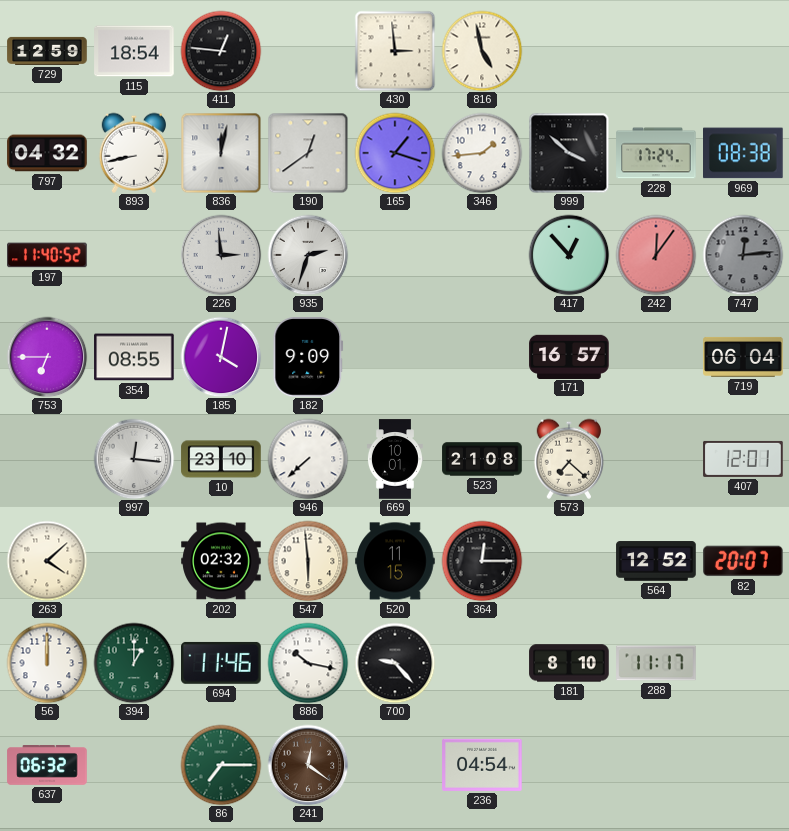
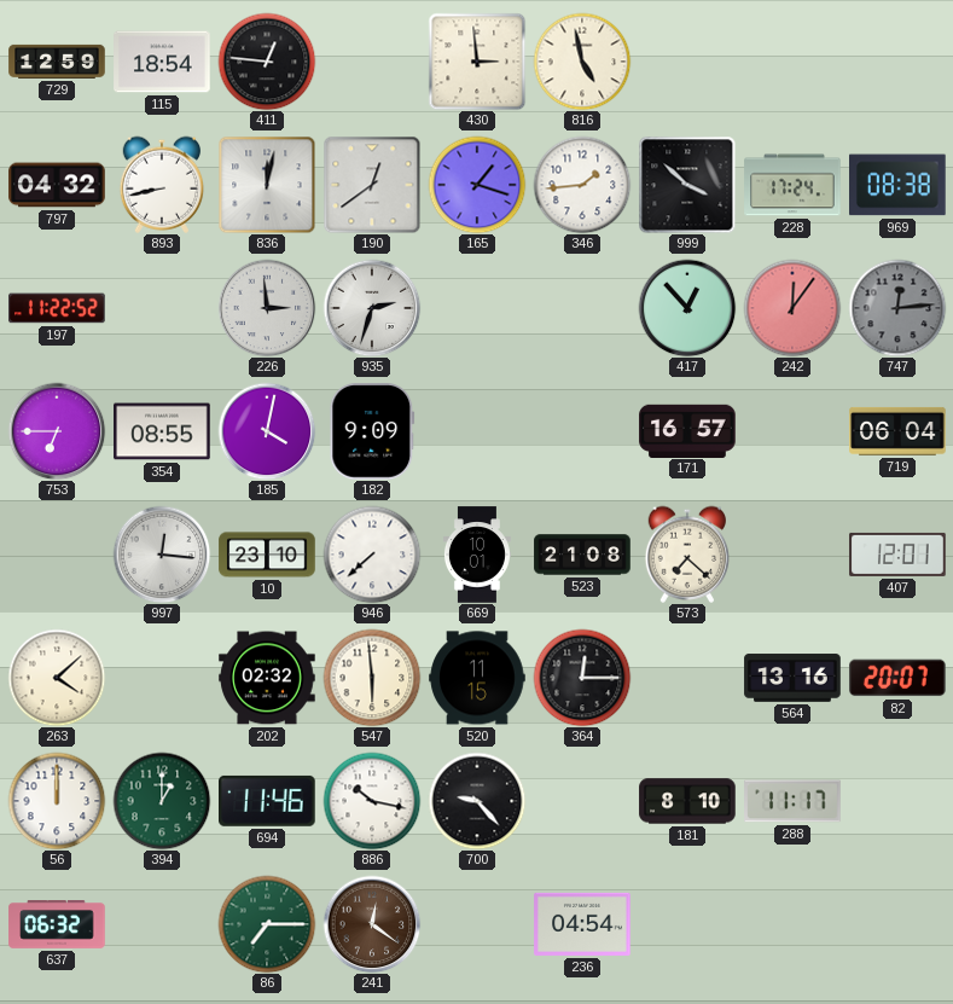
197: 11:40 -> 11:22 (57, 308)
564: 12:52 -> 13:16 (792, 678)
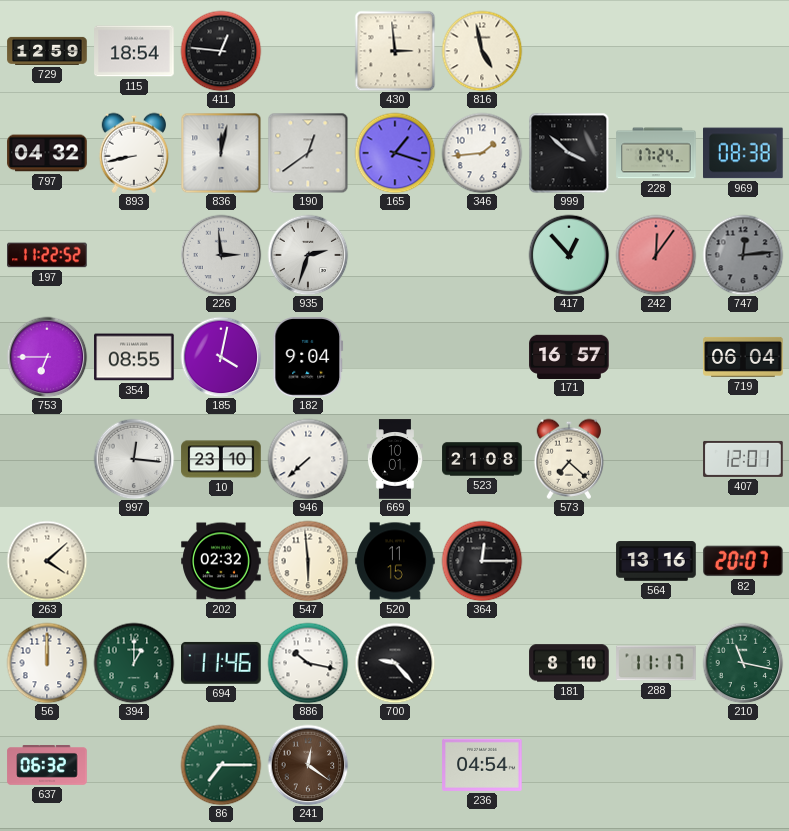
182: 9:09 -> 9:04 (308, 357)
210: none -> 11:17 (743, 663)
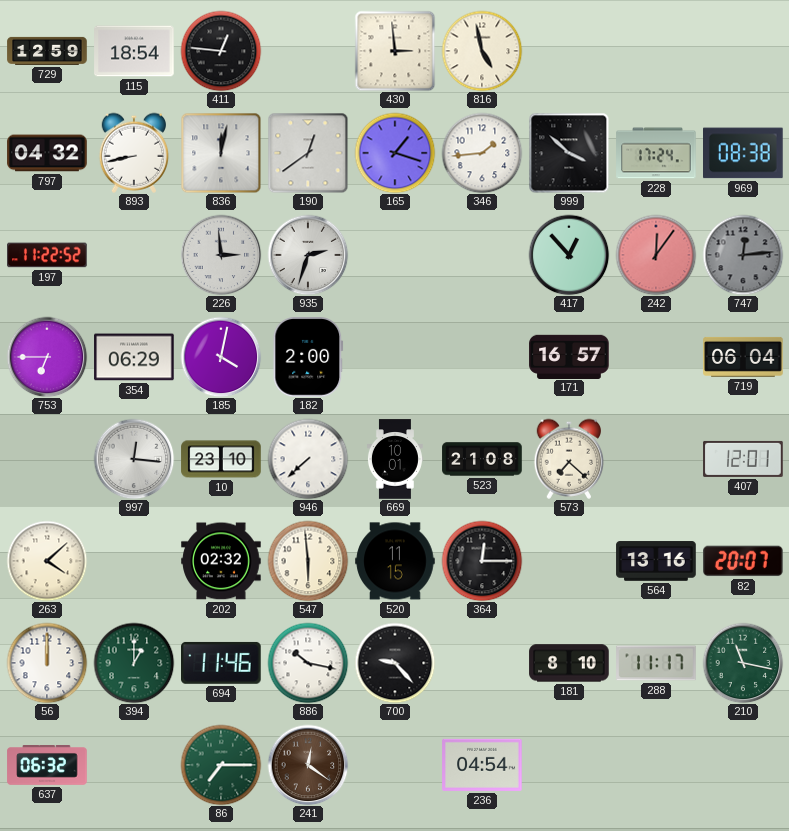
354: 08:55 -> 06:29 (134, 357)
182: 9:04 -> 2:00 (308, 357)
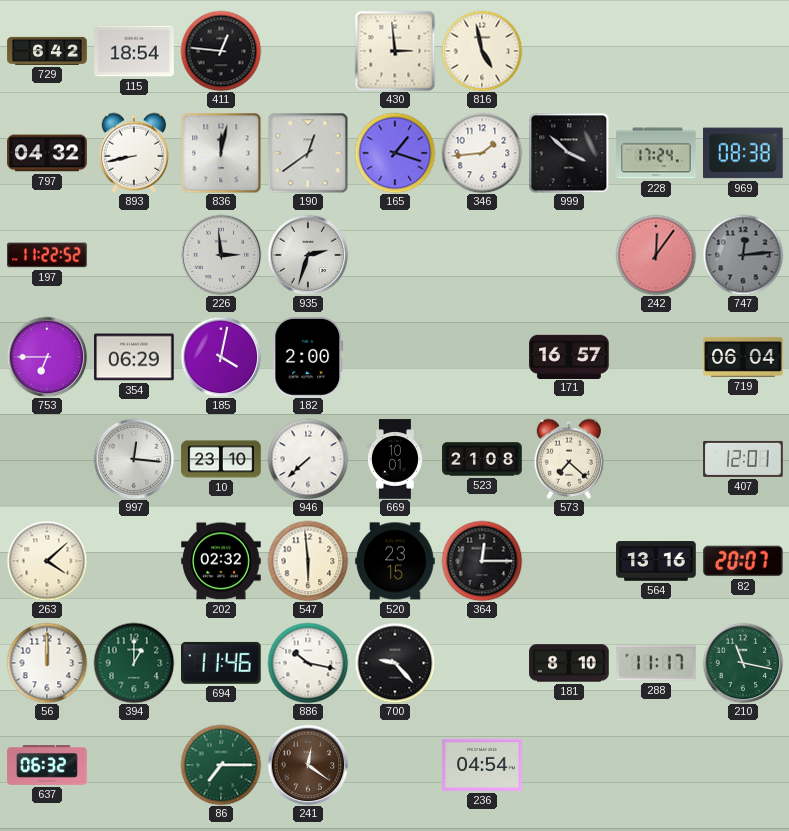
729: 12:59 -> 6:42 (47, 51)
417: 12:53 -> none (569, 255)
520: 11:15 -> 23:15 (395, 561)
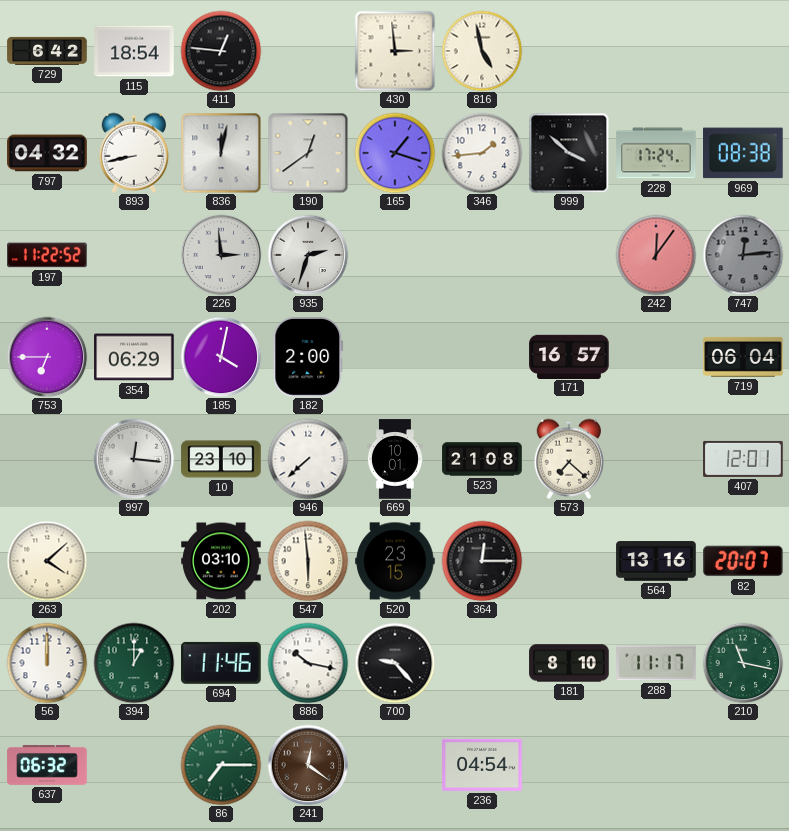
202: 02:32 -> 03:10 (221, 561)
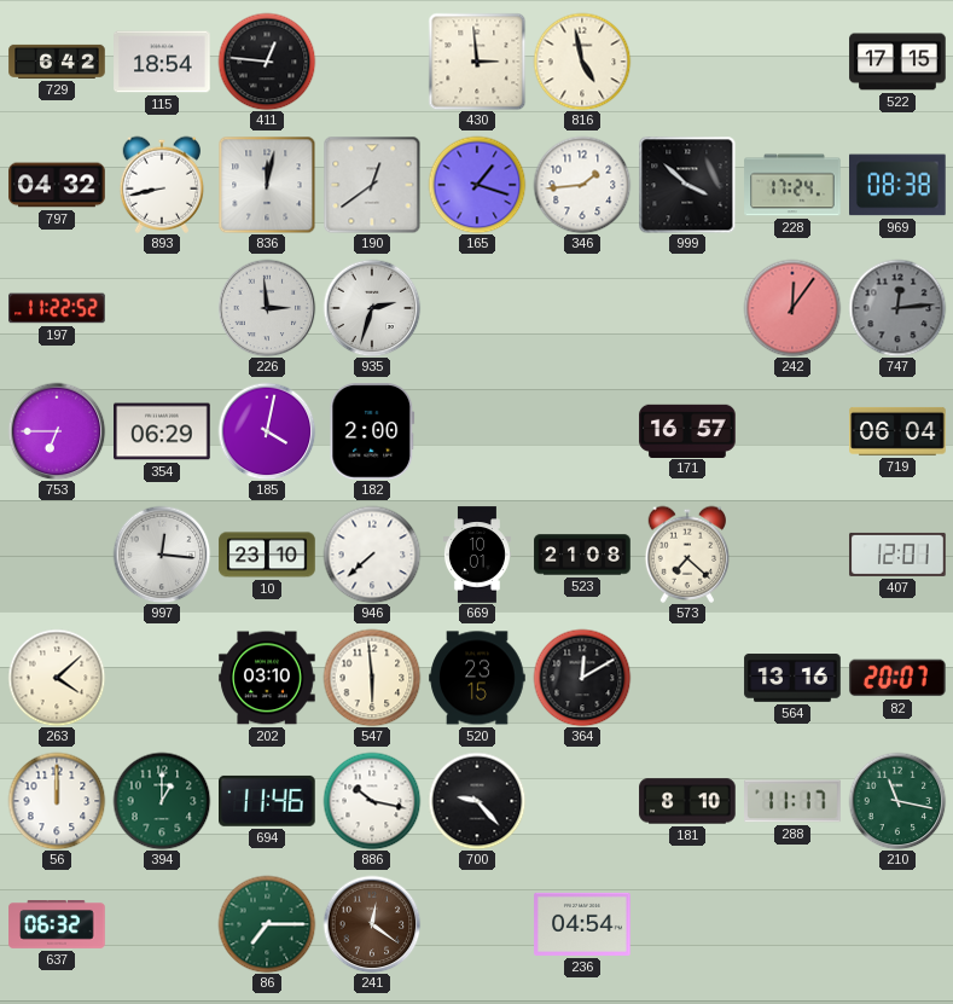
522: none -> 17:15 (897, 62)
364: 12:15 -> 12:10 (582, 678)
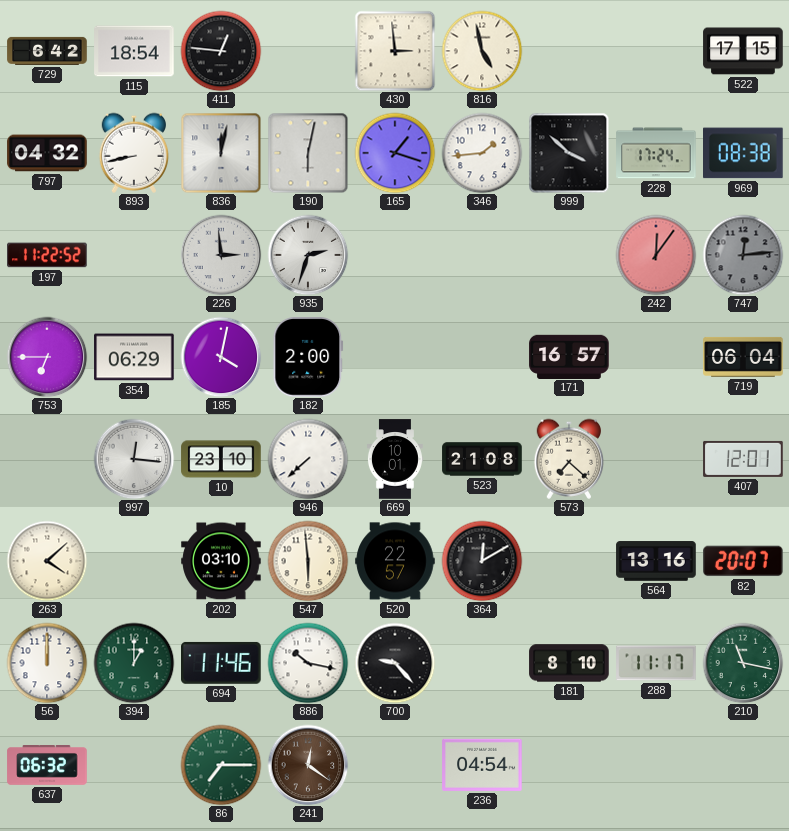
190: 12:39 -> 6:02 (308, 153)
520: 23:15 -> 22:57 (395, 561)
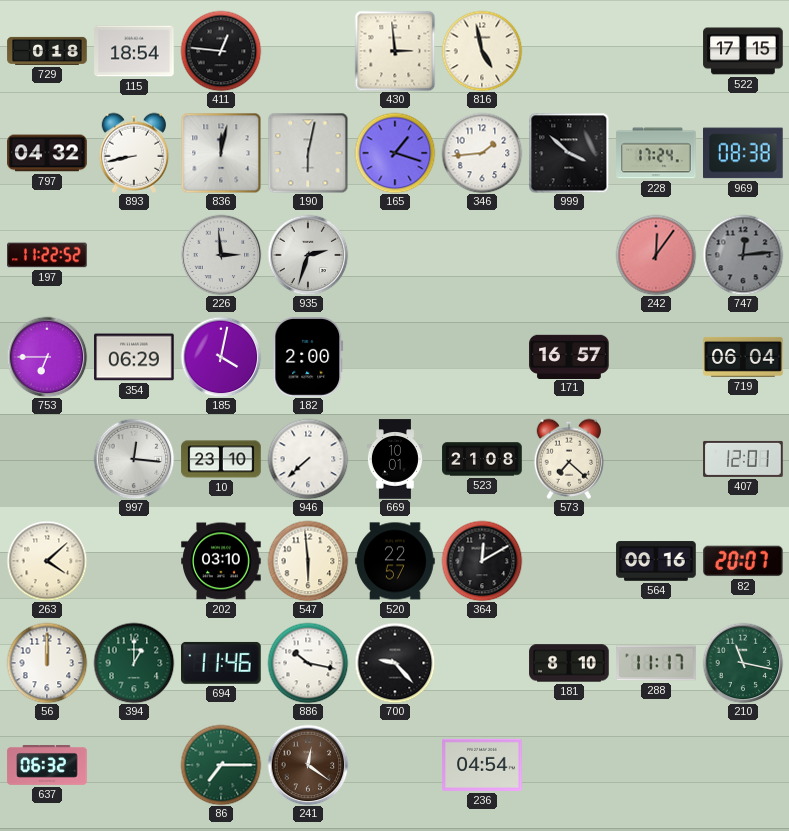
729: 6:42 -> 0:18 (47, 51)
564: 13:16 -> 00:16 (656, 561)
